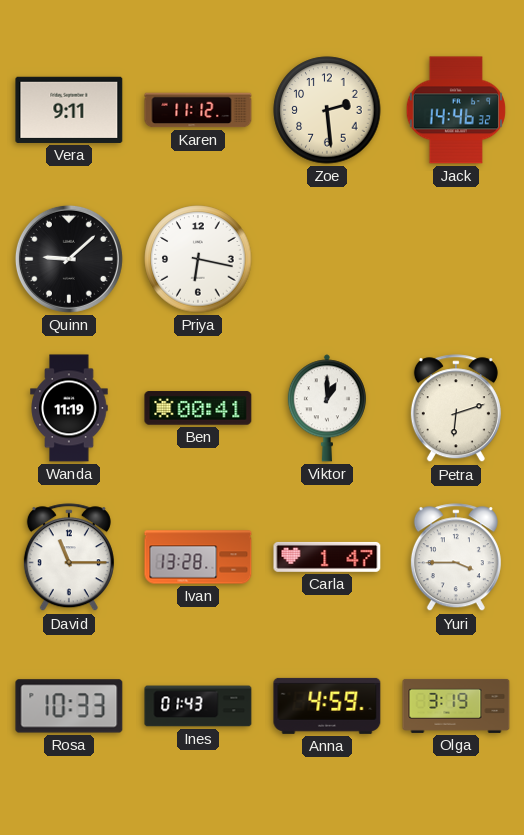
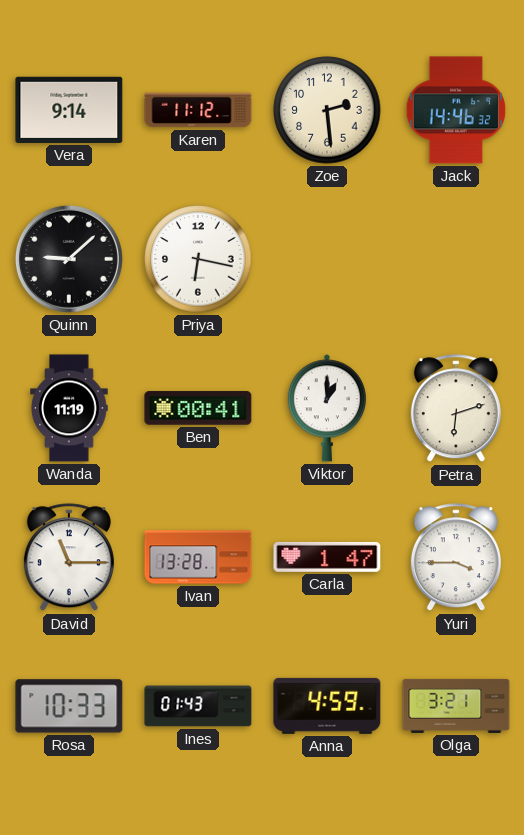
Vera: 9:11 -> 9:14 (69, 110)
Olga: 3:19 -> 3:21 (456, 706)
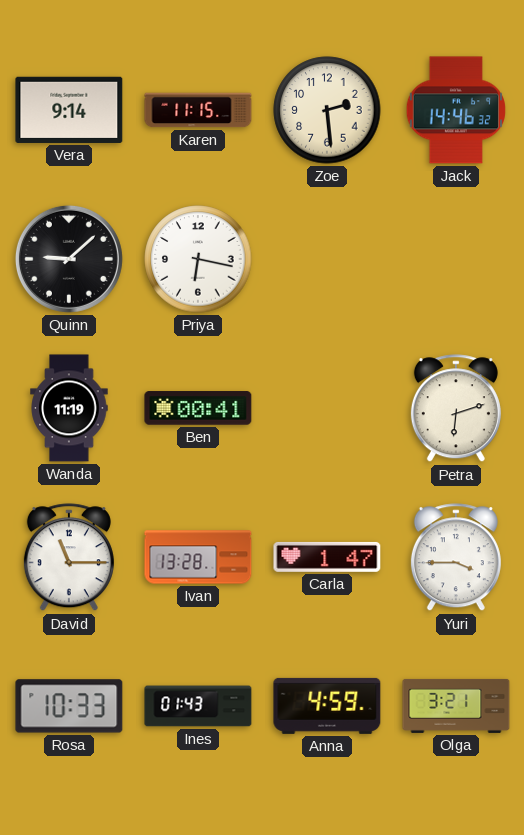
Karen: 11:12 -> 11:15 (198, 110)
Viktor: 1:00 -> none (327, 408)
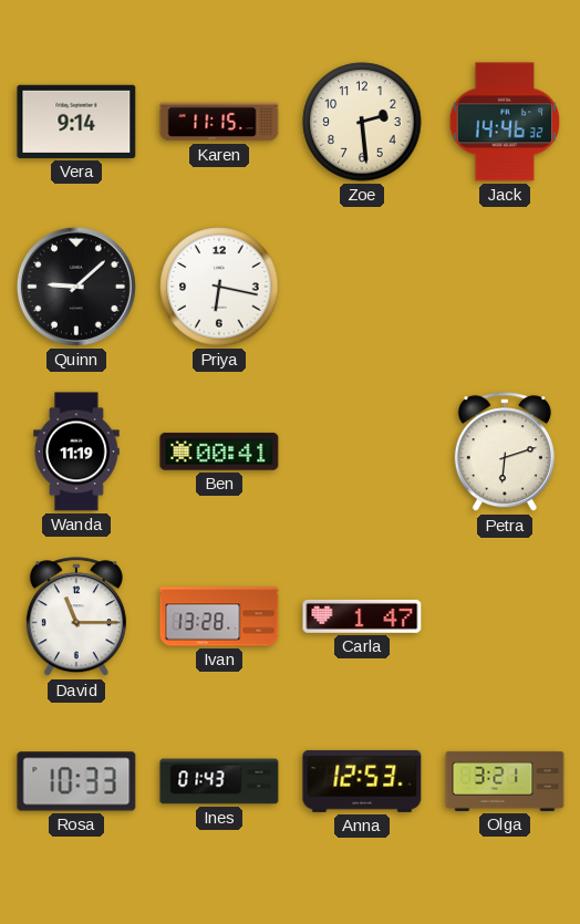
Yuri: 3:45 -> none (456, 558)
Anna: 4:59 -> 12:53 (362, 781)
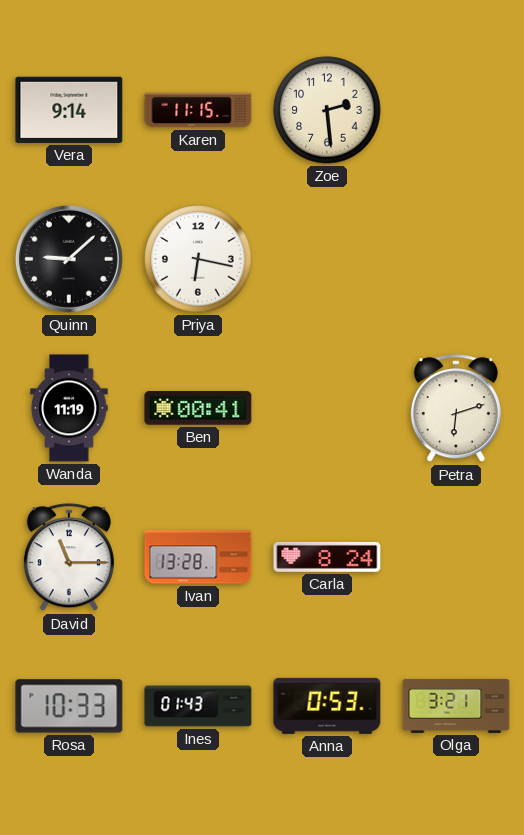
Jack: 14:46 -> none (504, 122)
Carla: 1:47 -> 8:24 (327, 557)
Anna: 12:53 -> 0:53 (327, 706)
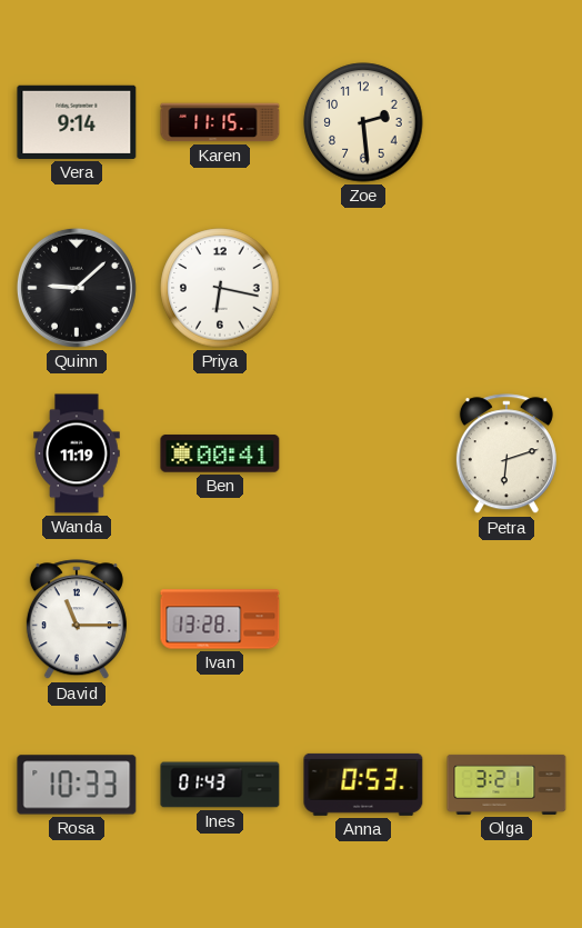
Carla: 8:24 -> none (327, 557)
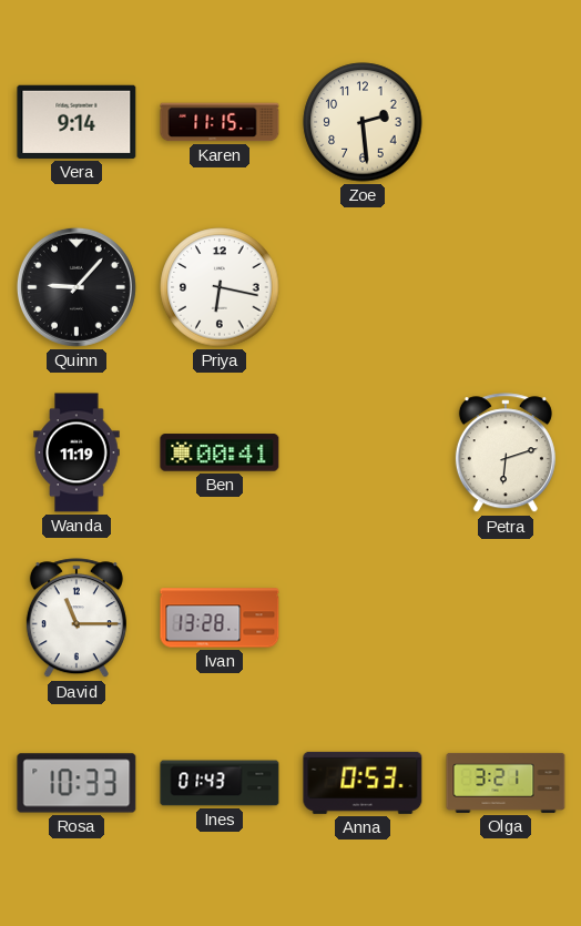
Quinn: 9:08 -> 9:07 (77, 287)
